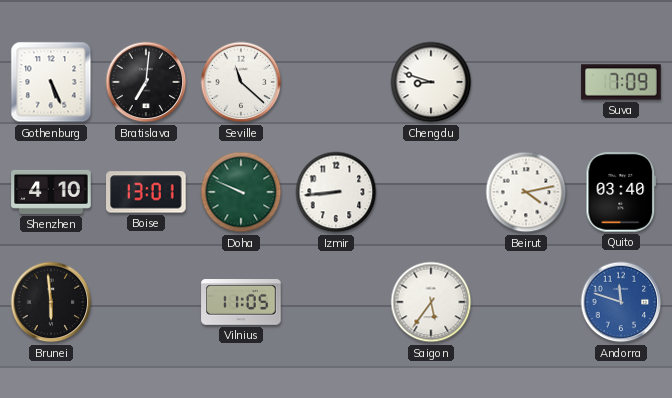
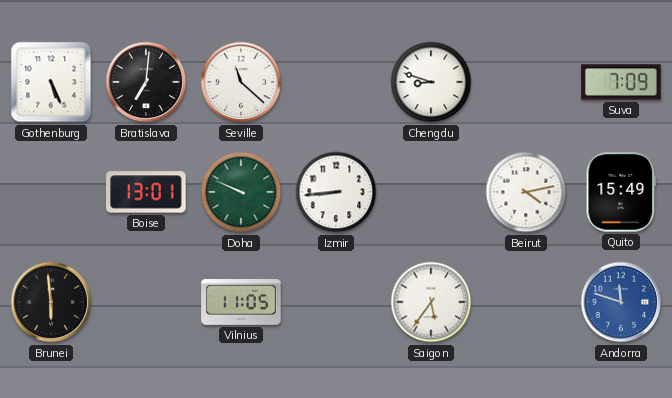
Shenzhen: 4:10 -> none (51, 192)
Quito: 03:40 -> 15:49 (621, 192)
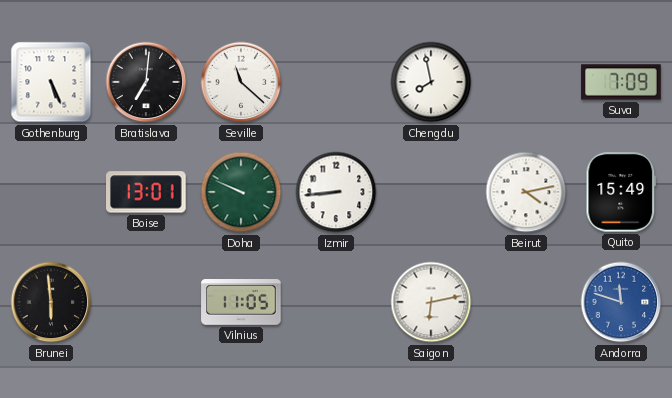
Chengdu: 8:48 -> 7:58 (431, 82)
Saigon: 5:36 -> 6:13 (431, 302)
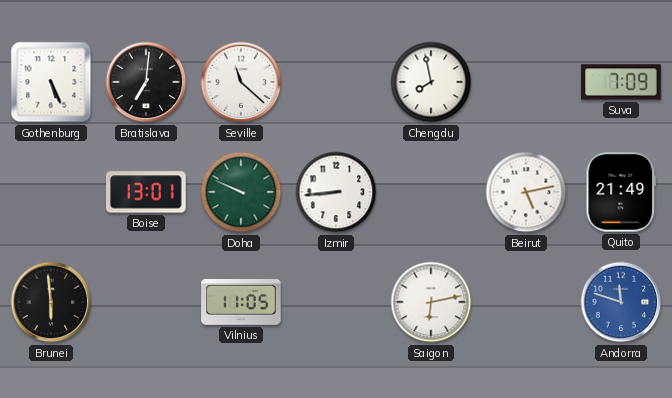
Beirut: 4:13 -> 5:13 (526, 192)
Quito: 15:49 -> 21:49 (621, 192)
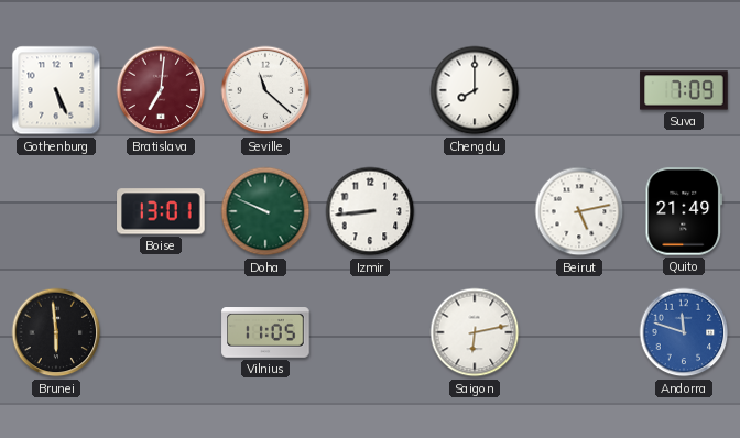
Bratislava dial: black -> burgundy (161, 90)
Chengdu: 7:58 -> 8:00 (475, 90)
